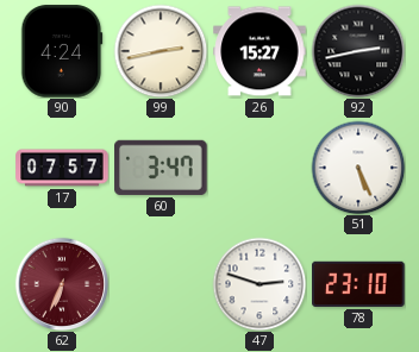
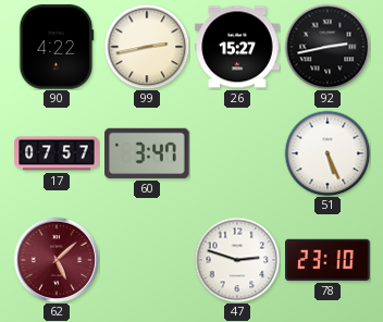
90: 4:24 -> 4:22 (57, 47)
62: 6:34 -> 5:08 (57, 260)
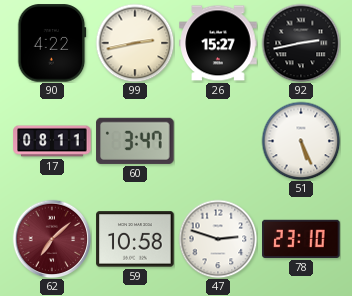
17: 07:57 -> 08:11 (52, 141)
62: 5:08 -> 7:08 (52, 239)
59: none -> 10:58 (135, 239)
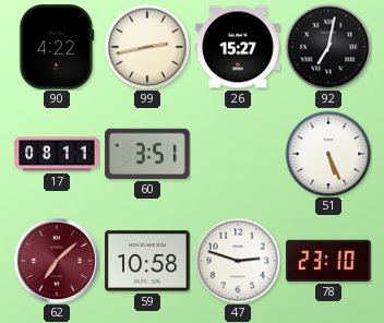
92: 2:43 -> 7:02 (328, 47)
60: 3:47 -> 3:51 (147, 154)
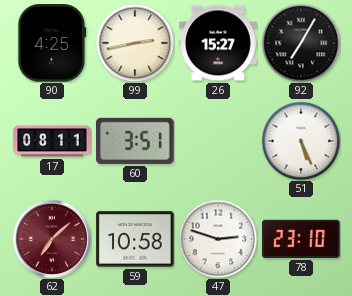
90: 4:22 -> 4:25 (52, 43)
92: 7:02 -> 7:05 (301, 43)
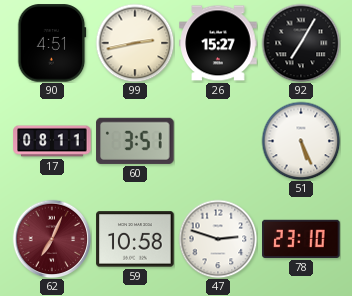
90: 4:25 -> 4:51 (52, 43)
62: 7:08 -> 7:04 (52, 239)
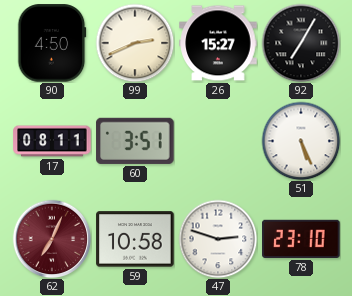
90: 4:51 -> 4:50 (52, 43)
99: 2:43 -> 2:41 (135, 43)
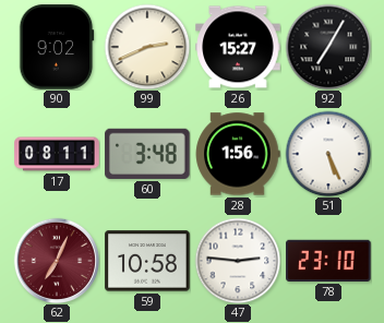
90: 4:50 -> 9:02 (57, 47)
60: 3:51 -> 3:48 (147, 154)
28: none -> 1:56 (238, 154)
47: 2:48 -> 2:46 (238, 261)
